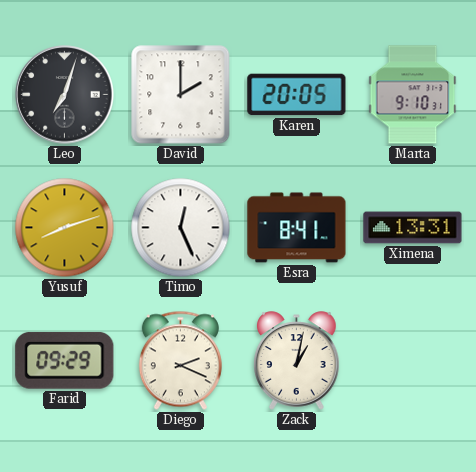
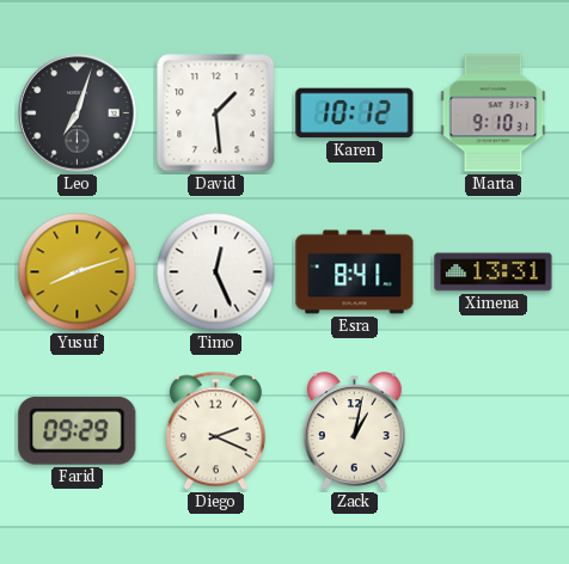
David: 2:00 -> 1:29 (216, 114)
Karen: 20:05 -> 10:12 (355, 114)
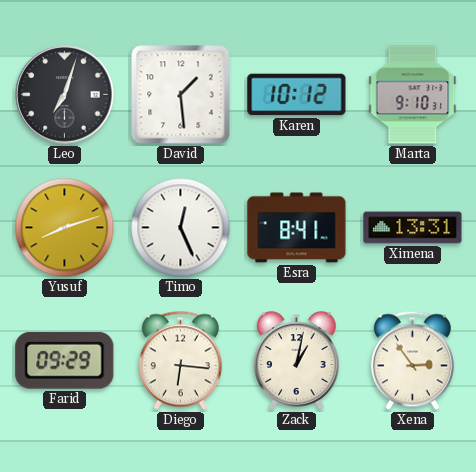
Diego: 2:19 -> 6:16 (180, 361)
Xena: none -> 2:54 (412, 361)
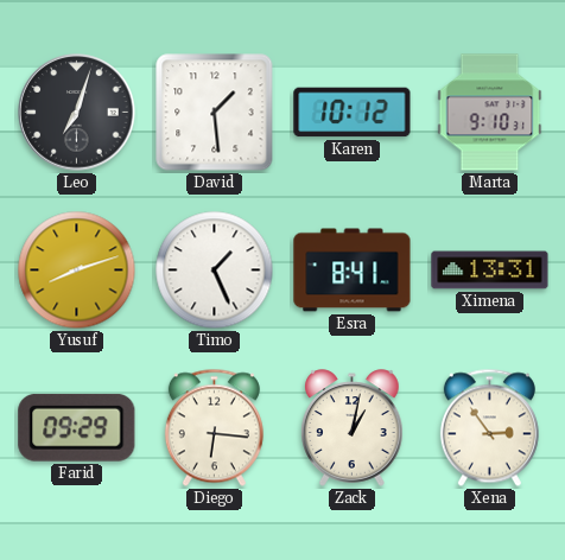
Timo: 12:26 -> 1:26 (215, 271)
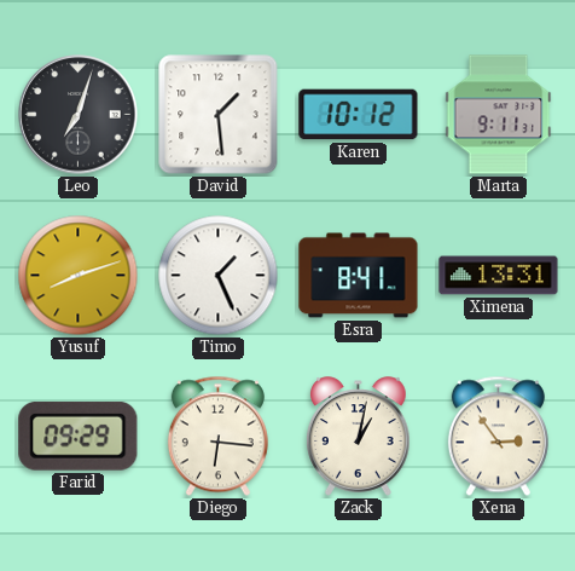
Marta: 9:10 -> 9:11 (499, 115)
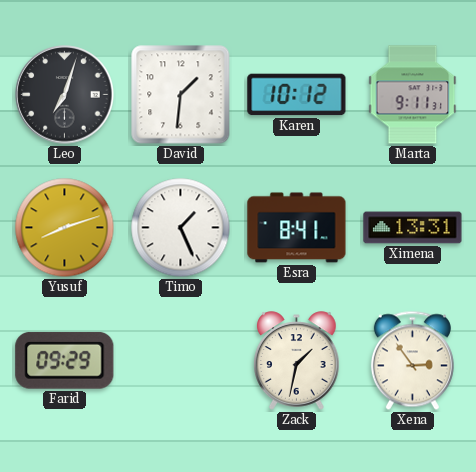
David: 1:29 -> 1:31 (181, 95)
Diego: 6:16 -> none (217, 437)
Zack: 1:02 -> 1:32 (297, 361)
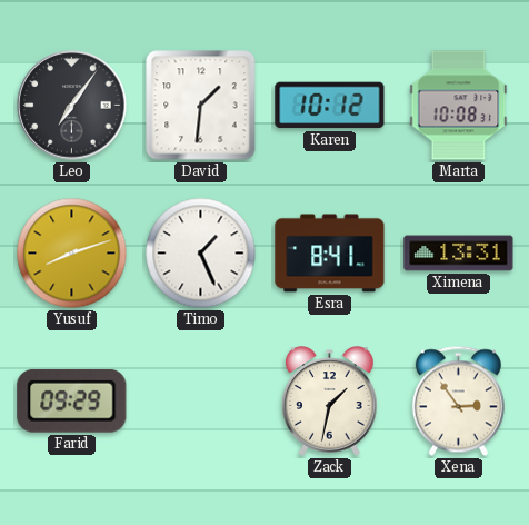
Leo: 7:03 -> 7:06 (72, 106)
Marta: 9:11 -> 10:08 (459, 106)
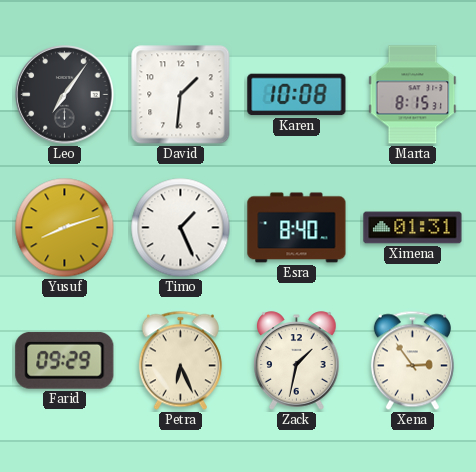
Karen: 10:12 -> 10:08 (297, 95)
Marta: 10:08 -> 8:15 (413, 95)
Esra: 8:41 -> 8:40 (297, 228)
Ximena: 13:31 -> 01:31 (413, 228)
Petra: none -> 6:26 (180, 361)
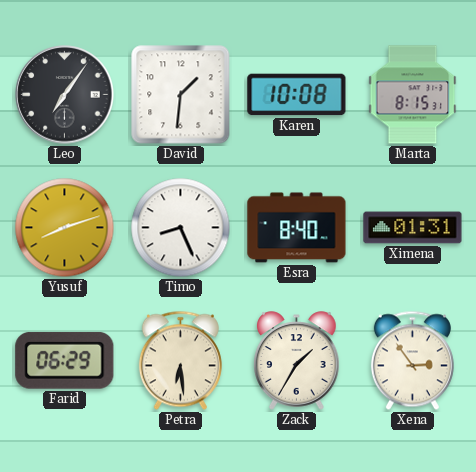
Timo: 1:26 -> 8:26 (181, 228)
Farid: 09:29 -> 06:29 (65, 360)
Petra: 6:26 -> 6:29 (180, 361)
Zack: 1:32 -> 1:35 (297, 361)
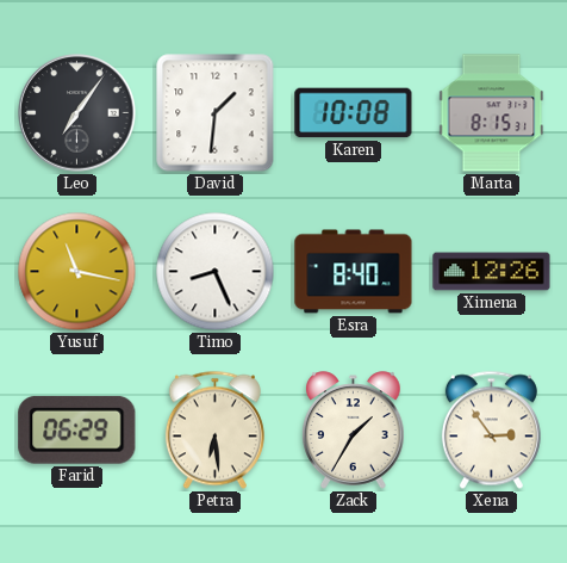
Yusuf: 8:12 -> 11:17 (77, 272)
Ximena: 01:31 -> 12:26 (492, 272)
